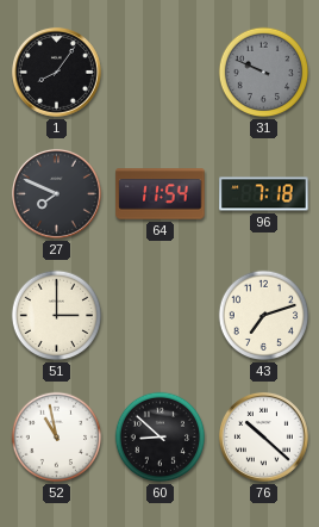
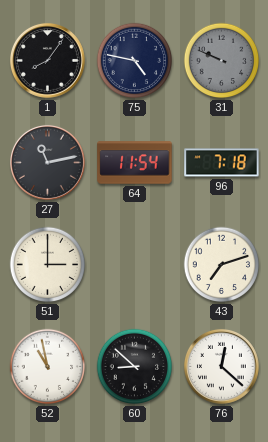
75: none -> 4:47 (135, 61)
27: 7:49 -> 11:13 (47, 162)
76: 10:22 -> 12:22 (221, 366)
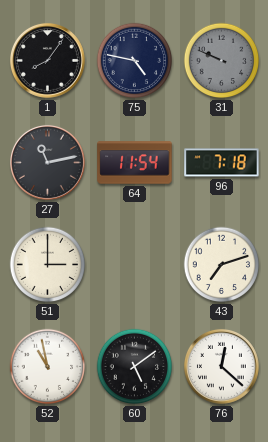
60: 8:52 -> 5:09 (135, 367)
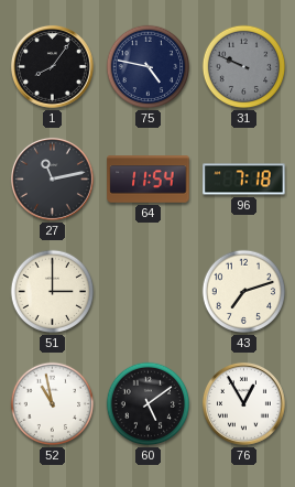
76: 12:22 -> 12:55 (243, 403)
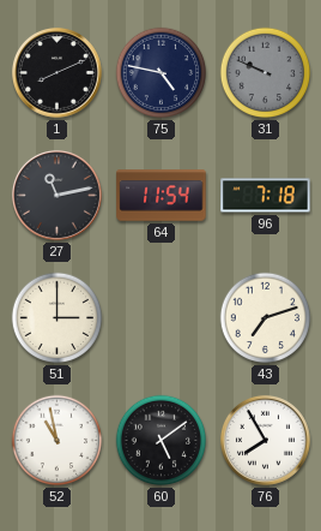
1: 8:06 -> 8:11 (56, 72)
76: 12:55 -> 7:55 (265, 440)
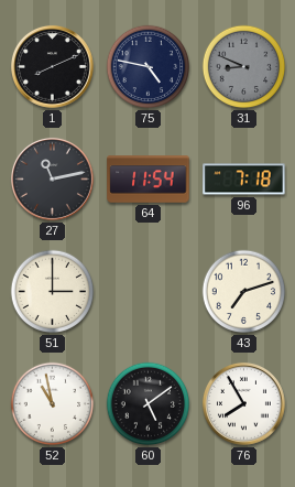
31: 9:49 -> 8:49 (244, 67)
